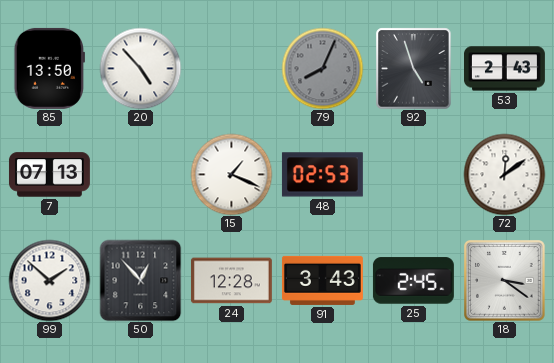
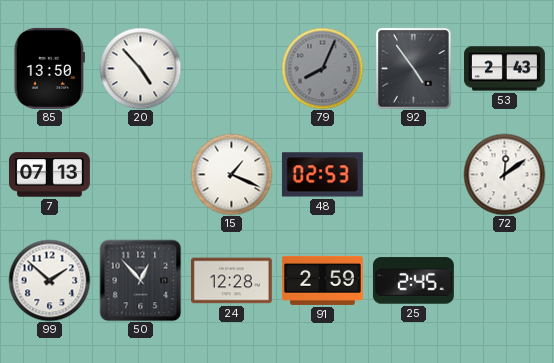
92: 4:57 -> 4:54 (414, 68)
91: 3:43 -> 2:59 (322, 280)
18: 3:21 -> none (505, 281)
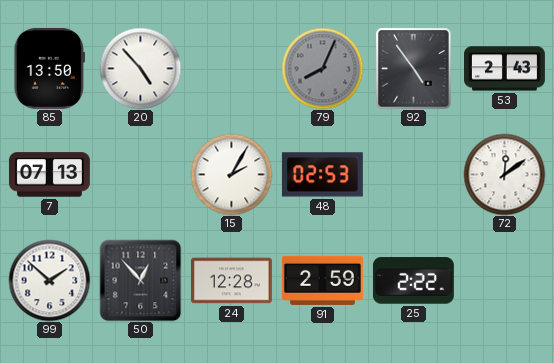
15: 1:19 -> 2:05 (231, 174)
25: 2:45 -> 2:22 (413, 281)
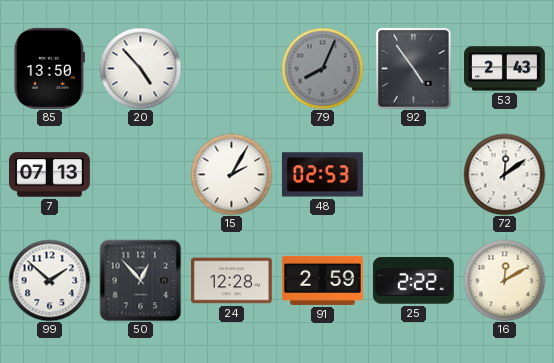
16: none -> 12:10 (504, 280)
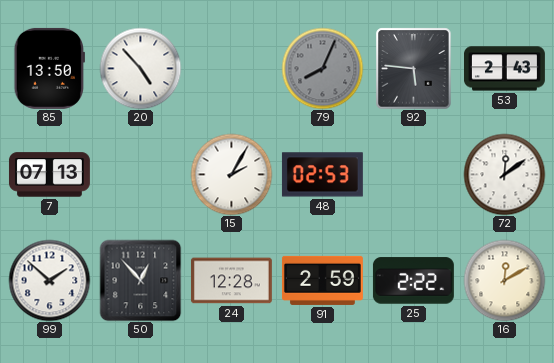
92: 4:54 -> 5:46 (414, 68)
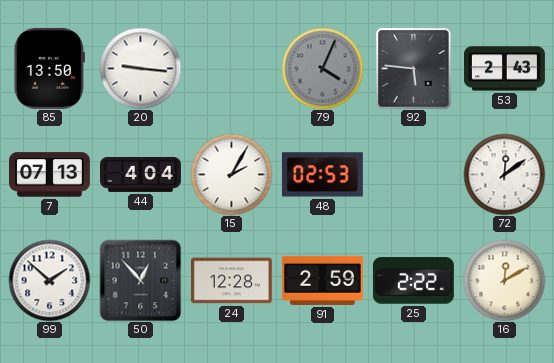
20: 4:53 -> 9:16 (140, 68)
79: 8:04 -> 4:04 (322, 68)
44: none -> 4:04 (141, 174)
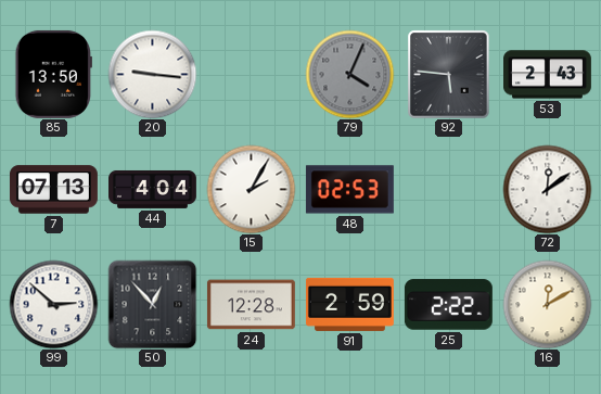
99: 1:52 -> 2:52 (53, 304)
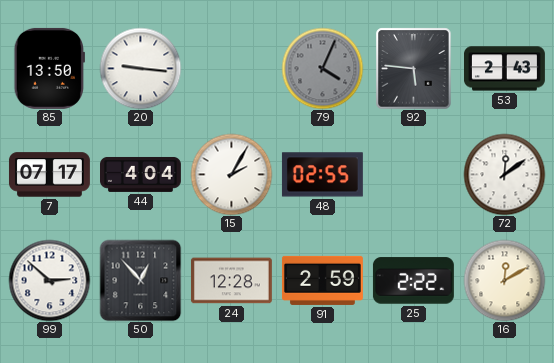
7: 07:13 -> 07:17 (49, 175)
48: 02:53 -> 02:55 (322, 175)
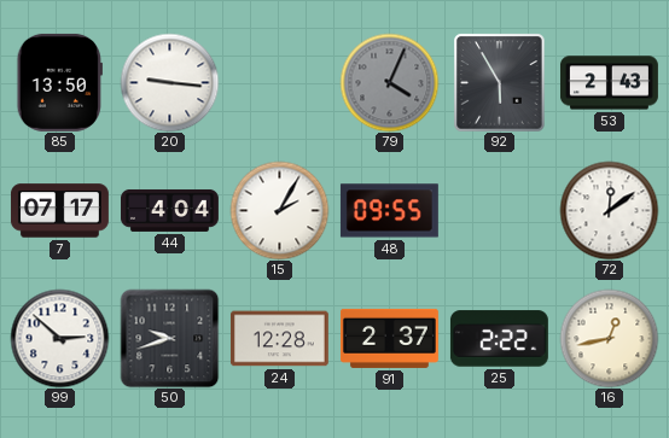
92: 5:46 -> 5:55 (500, 82)
48: 02:55 -> 09:55 (389, 211)
50: 12:53 -> 9:42 (169, 338)
91: 2:59 -> 2:37 (389, 338)
16: 12:10 -> 12:43 (609, 338)
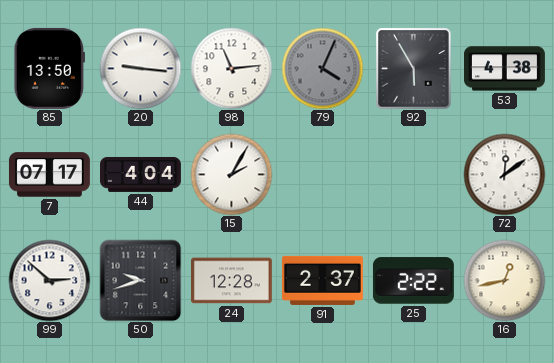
98: none -> 11:14 (231, 68)
53: 2:43 -> 4:38 (505, 69)
48: 09:55 -> none (389, 211)
